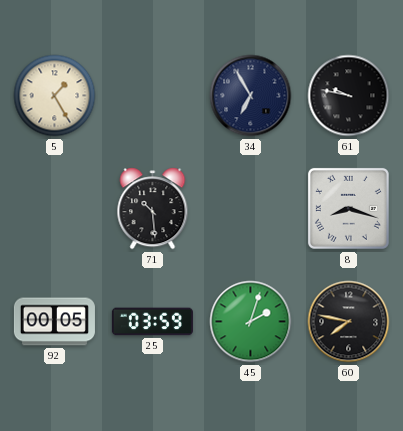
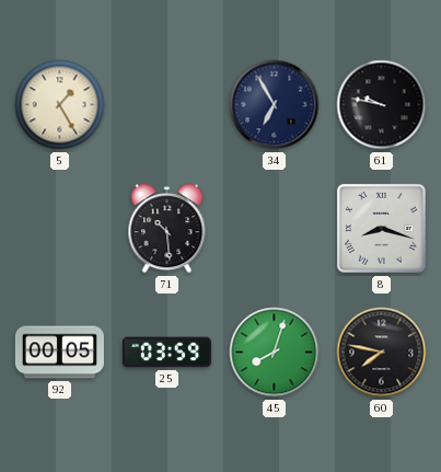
45: 2:03 -> 8:03 (275, 353)
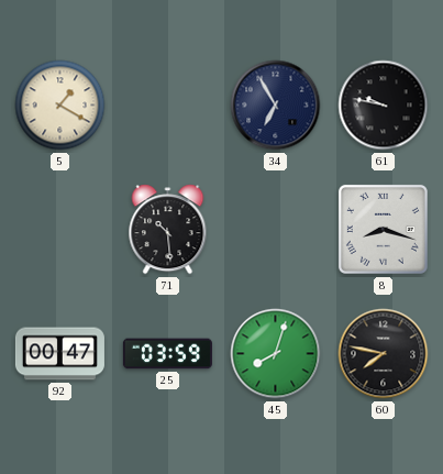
5: 1:25 -> 1:20 (60, 106)
92: 00:05 -> 00:47 (59, 354)
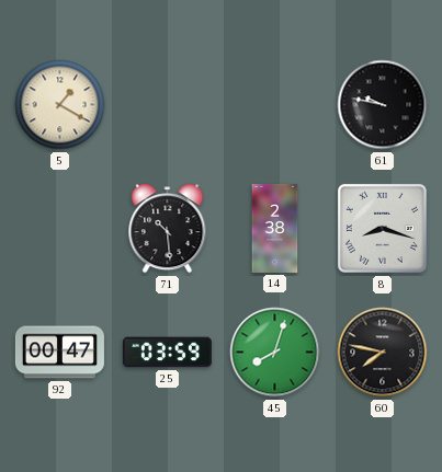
34: 6:55 -> none (276, 106)
14: none -> 2:38 (275, 228)
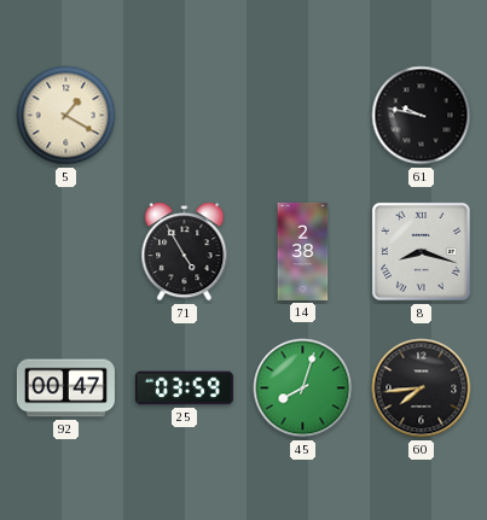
71: 10:29 -> 4:55 (185, 252)
60: 7:47 -> 7:44 (422, 388)
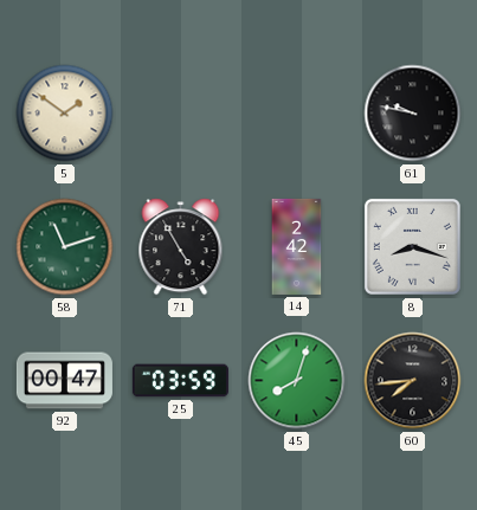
5: 1:20 -> 1:51 (65, 114)
58: none -> 11:12 (65, 247)
14: 2:38 -> 2:42 (297, 246)
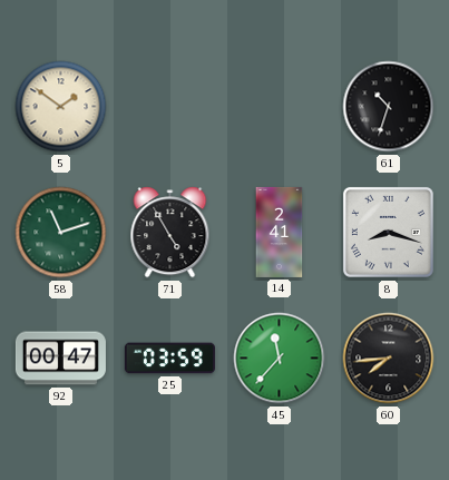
61: 9:47 -> 10:33 (389, 107)
14: 2:42 -> 2:41 (280, 232)
45: 8:03 -> 11:37 (280, 359)
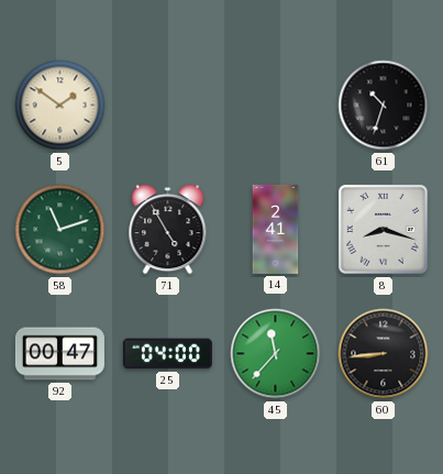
25: 03:59 -> 04:00 (167, 354)
60: 7:44 -> 8:44 (384, 354)
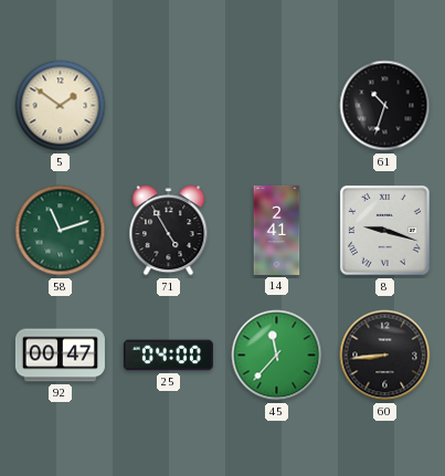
8: 8:18 -> 9:18 (384, 230)
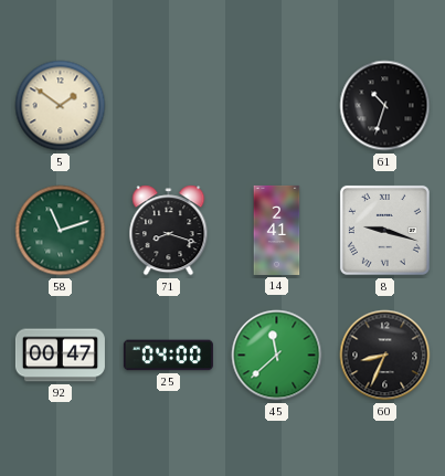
71: 4:55 -> 8:18 (169, 231)
45: 11:37 -> 11:38 (277, 356)
60: 8:44 -> 8:34 (385, 356)
